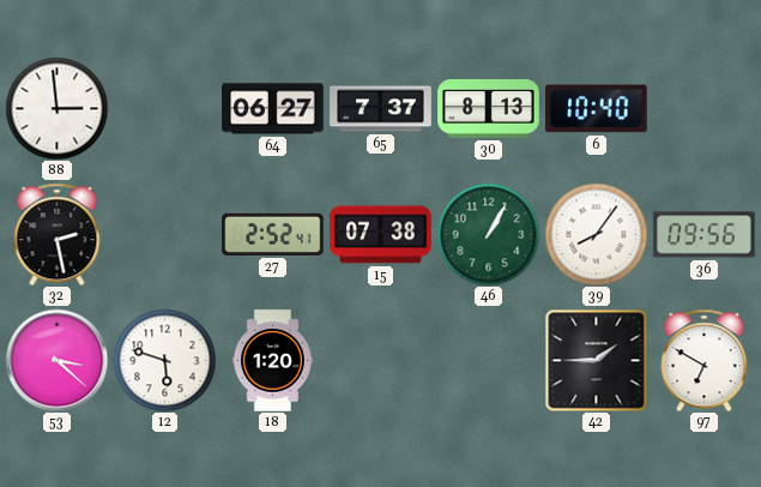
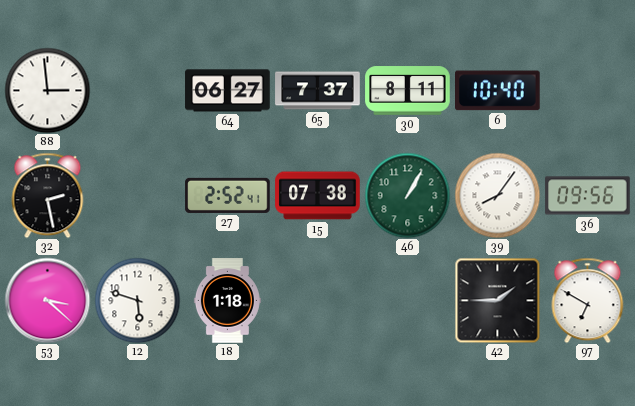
30: 8:13 -> 8:11 (408, 91)
18: 1:20 -> 1:18 (227, 301)
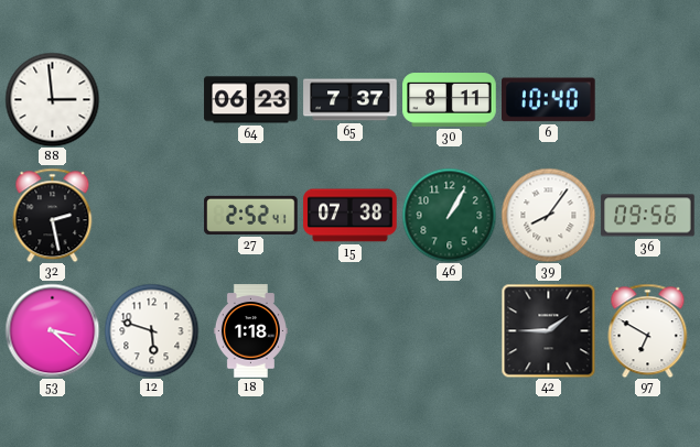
64: 06:27 -> 06:23 (251, 100)
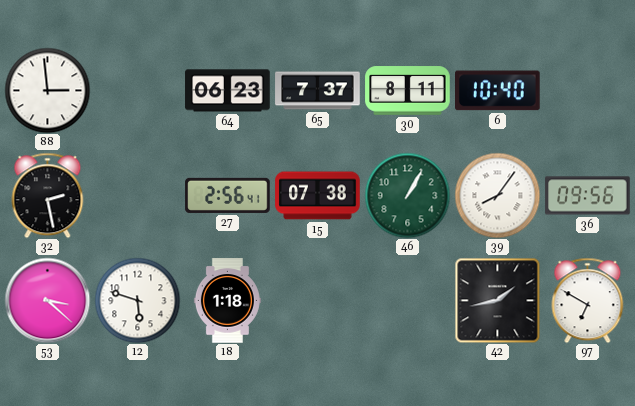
27: 2:52 -> 2:56 (228, 195)
42: 1:45 -> 1:43 (497, 300)
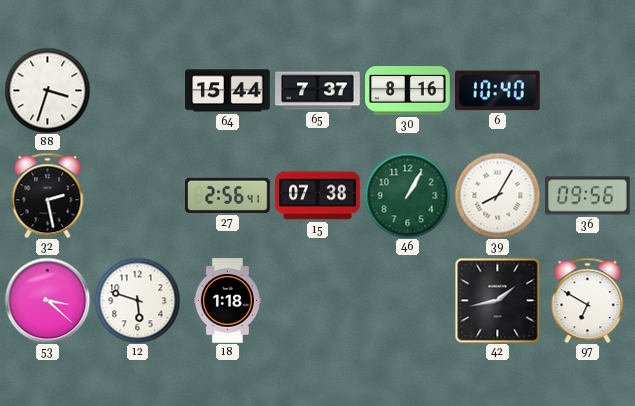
88: 2:59 -> 3:33 (47, 90)
64: 06:23 -> 15:44 (228, 91)
30: 8:11 -> 8:16 (408, 91)
39: 8:06 -> 8:05 (497, 195)
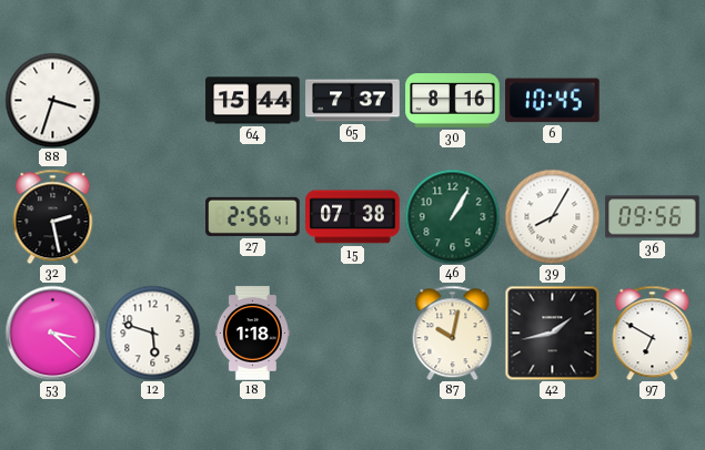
6: 10:40 -> 10:45 (553, 101)
87: none -> 10:02 (453, 333)
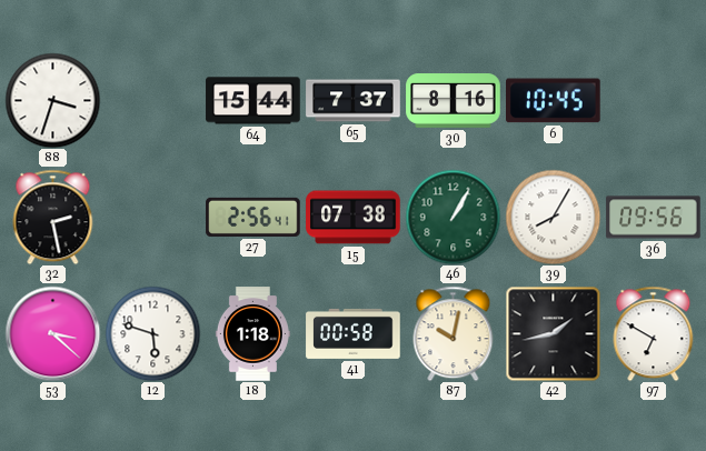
41: none -> 00:58 (354, 333)
